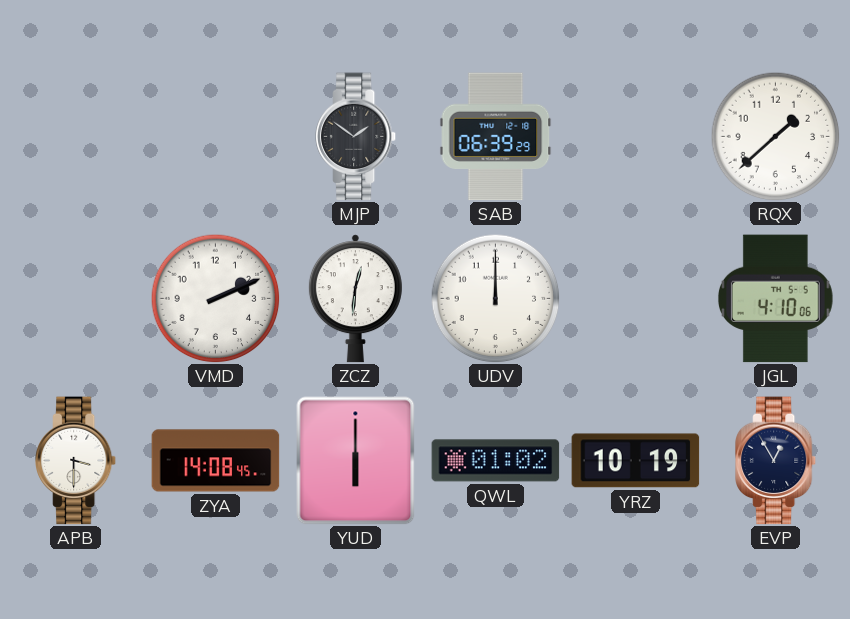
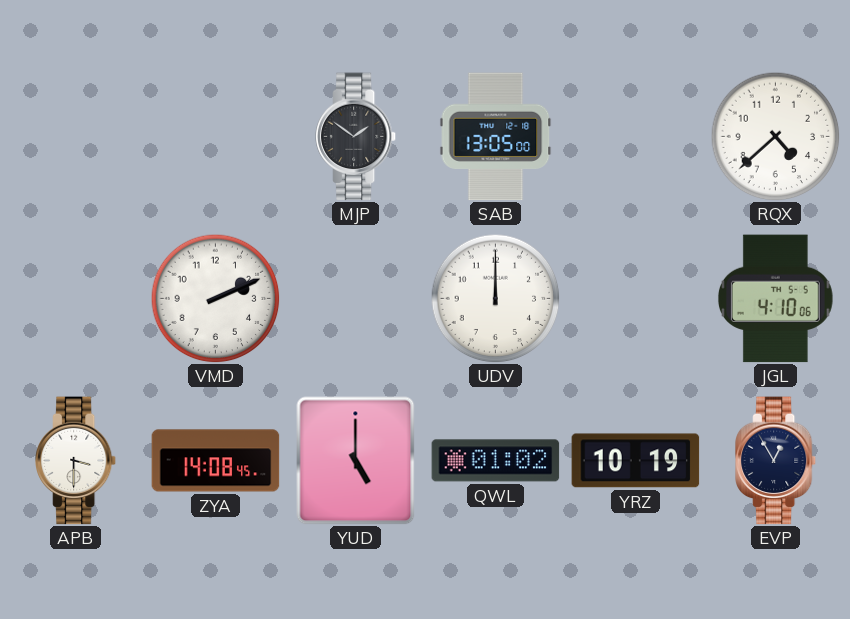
SAB: 06:39 -> 13:05 (496, 137)
RQX: 1:38 -> 4:38 (775, 136)
ZCZ: 12:31 -> none (355, 299)
YUD: 6:00 -> 5:00 (356, 461)
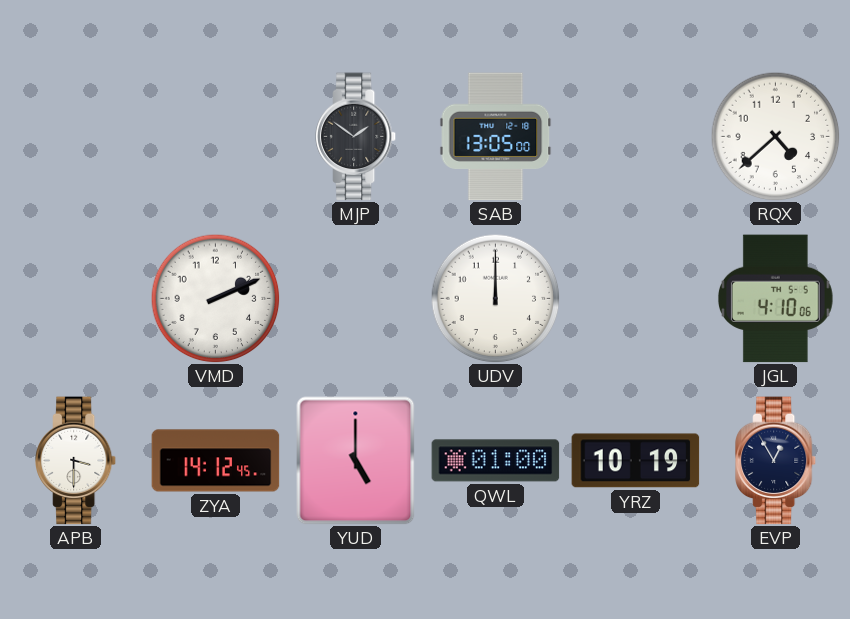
ZYA: 14:08 -> 14:12 (216, 461)
QWL: 01:02 -> 01:00 (496, 461)
